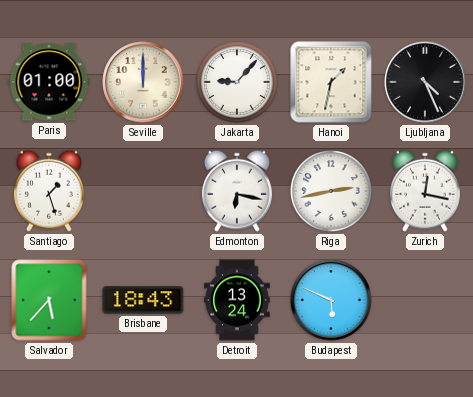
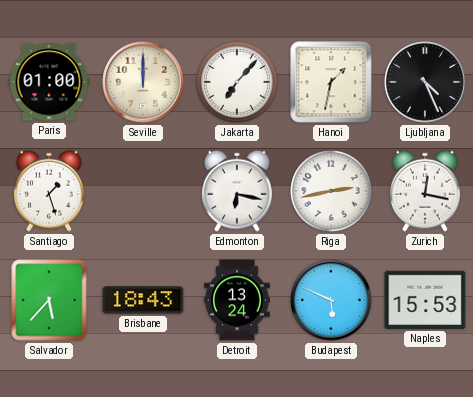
Jakarta: 9:07 -> 7:07 (238, 83)
Naples: none -> 15:53 (425, 300)
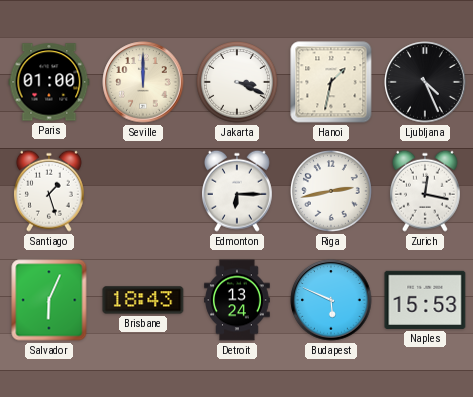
Jakarta: 7:07 -> 3:19 (238, 83)
Edmonton: 6:17 -> 6:15 (237, 191)
Salvador: 5:37 -> 6:04 (49, 300)
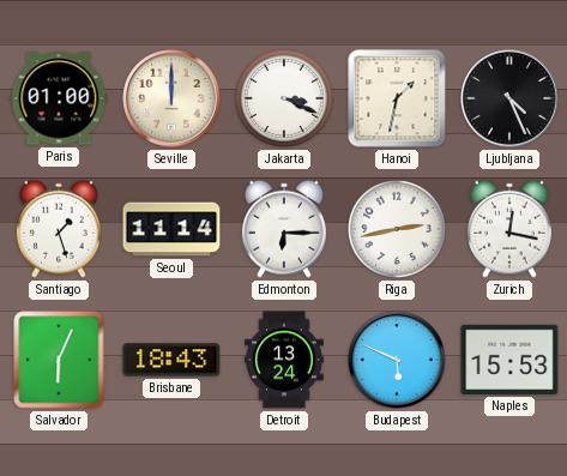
Seoul: none -> 11:14 (171, 229)
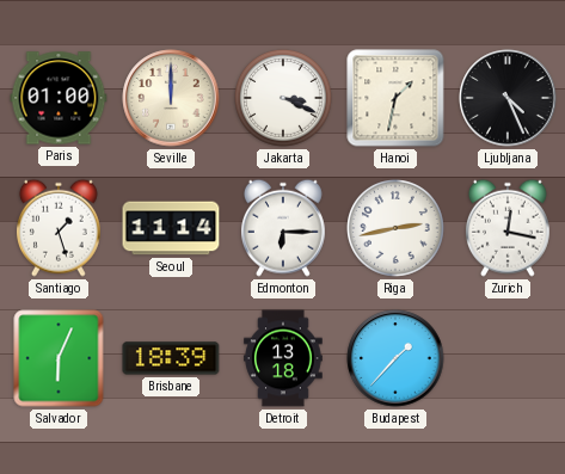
Brisbane: 18:43 -> 18:39 (171, 358)
Detroit: 13:24 -> 13:18 (283, 358)
Budapest: 5:49 -> 1:37 (395, 358)
Naples: 15:53 -> none (509, 360)
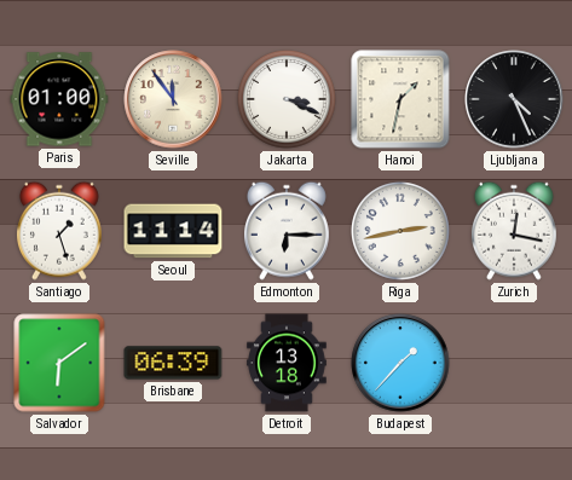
Seville: 12:00 -> 11:54 (173, 99)
Salvador: 6:04 -> 6:09 (59, 363)
Brisbane: 18:39 -> 06:39 (173, 363)
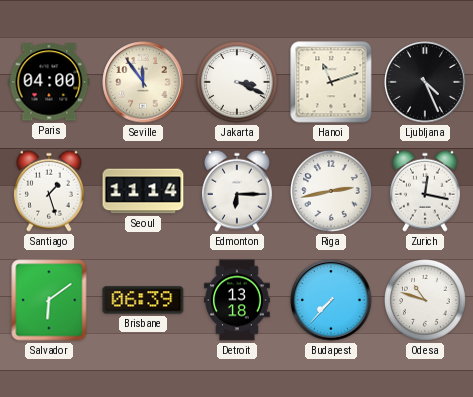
Paris: 01:00 -> 04:00 (49, 82)
Hanoi: 1:32 -> 11:12 (331, 82)
Budapest: 1:37 -> 7:37 (331, 300)
Odesa: none -> 10:48 (426, 301)
